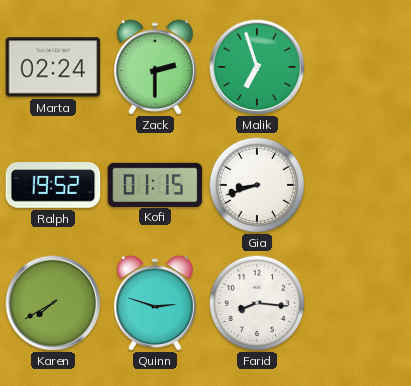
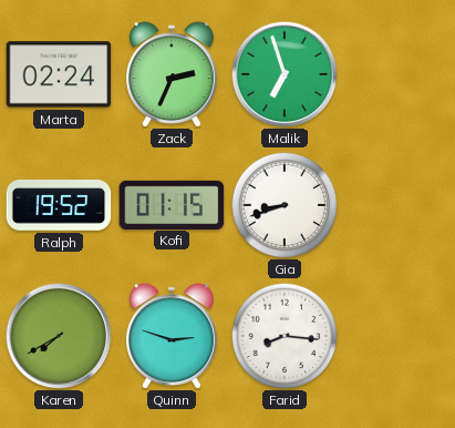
Zack: 2:30 -> 2:34 (173, 74)
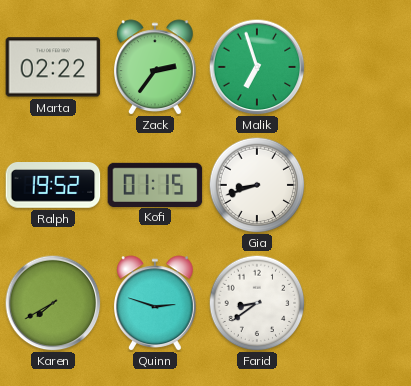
Marta: 02:24 -> 02:22 (53, 67)
Zack: 2:34 -> 2:36 (156, 67)
Farid: 8:16 -> 8:39 (257, 303)
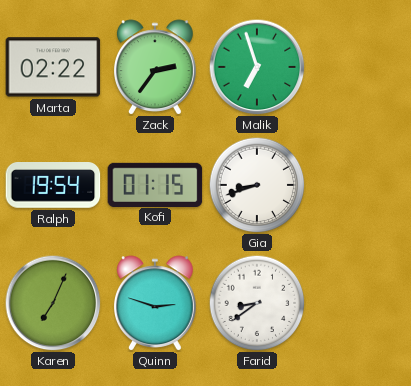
Ralph: 19:52 -> 19:54 (53, 186)
Karen: 7:40 -> 7:04 (53, 303)
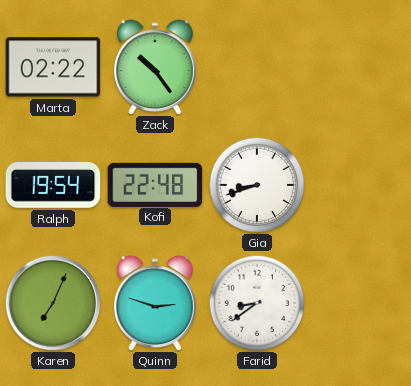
Zack: 2:36 -> 10:24 (156, 67)
Malik: 6:57 -> none (257, 67)
Kofi: 01:15 -> 22:48 (155, 184)
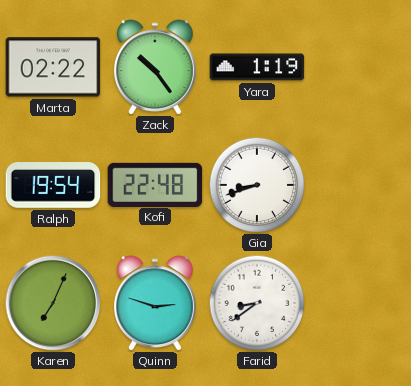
Yara: none -> 1:19 (257, 67)
